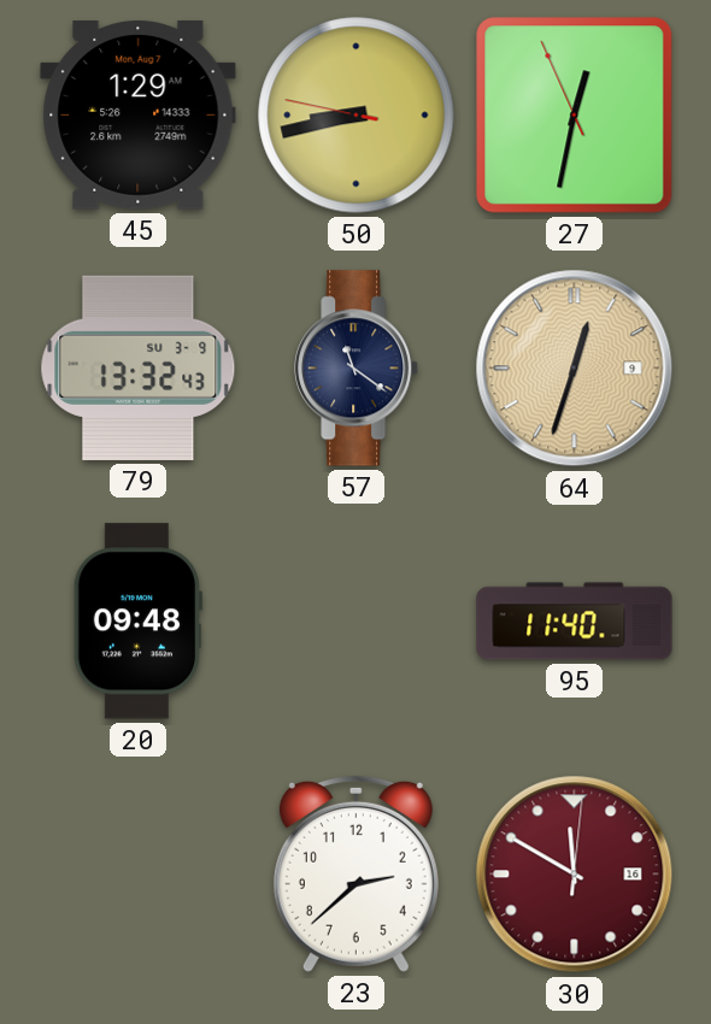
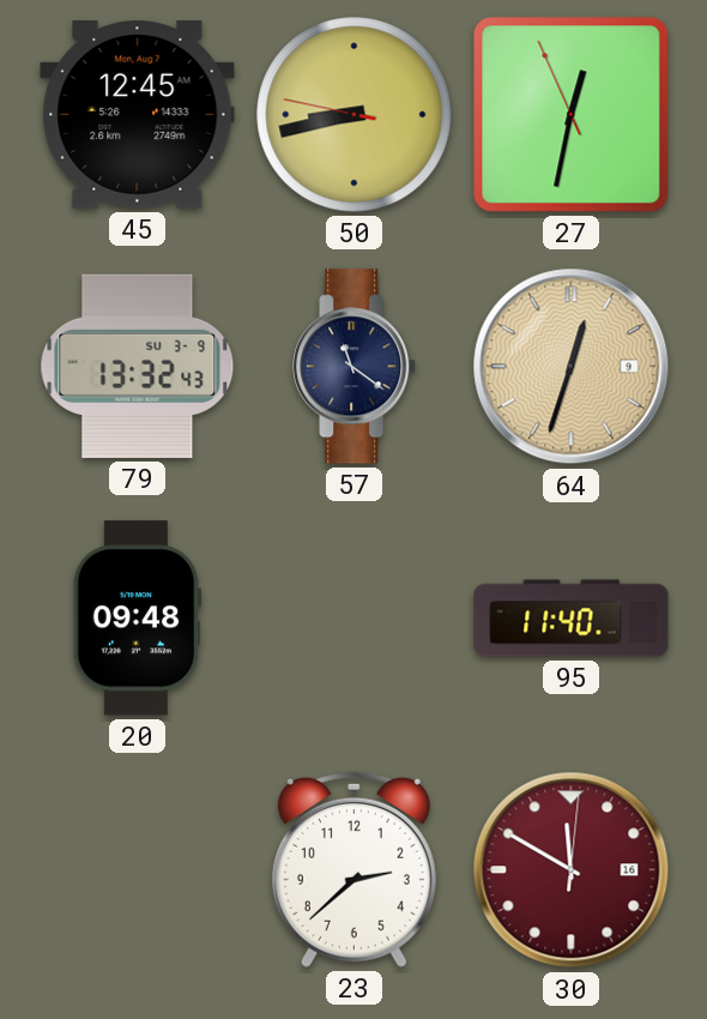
45: 1:29 -> 12:45 (138, 115)
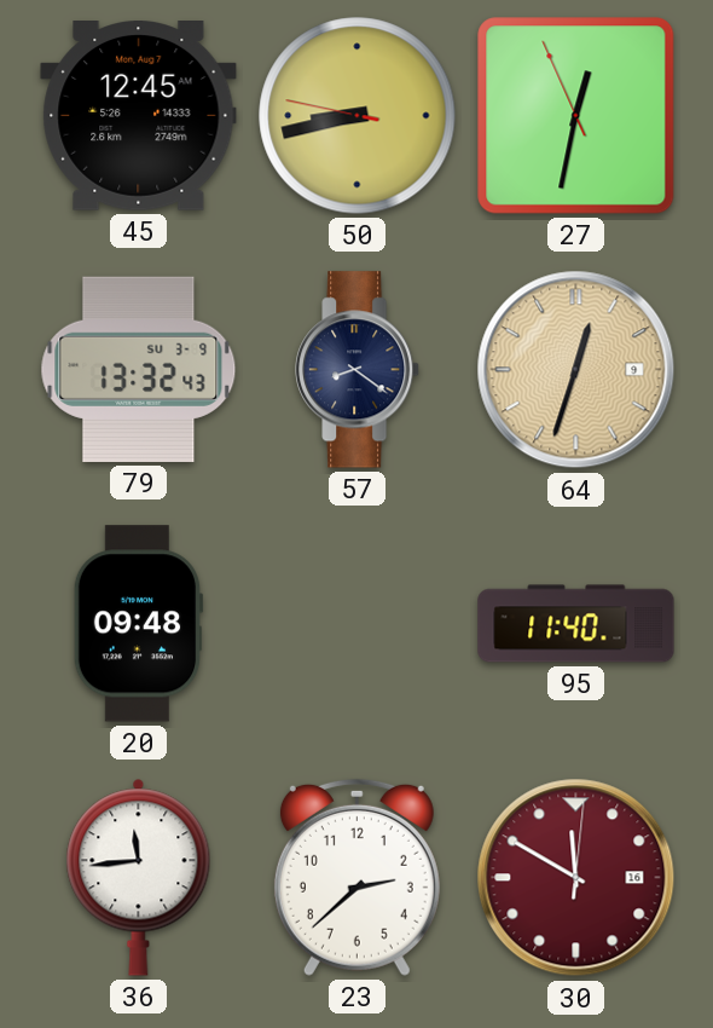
57: 11:21 -> 8:21 (358, 370)
36: none -> 11:44 (139, 877)
